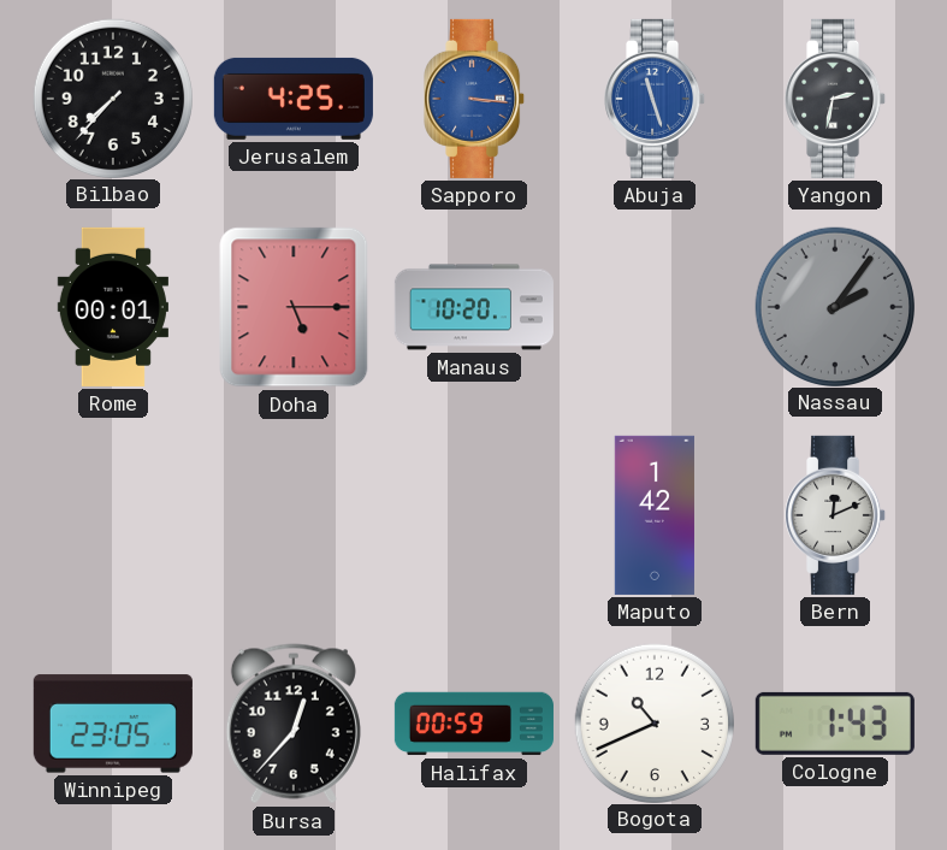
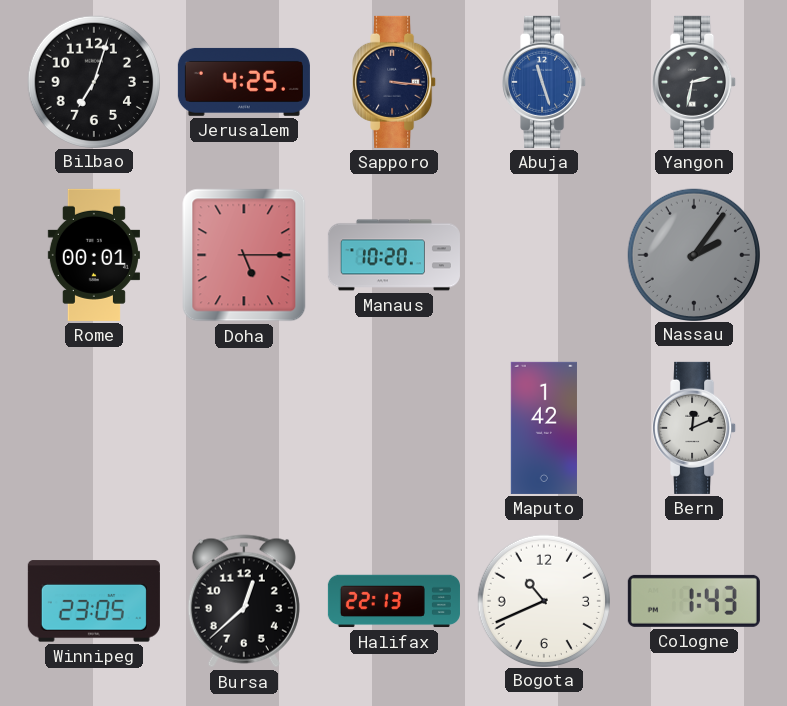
Bilbao: 7:37 -> 7:03 (93, 81)
Sapporo dial: blue -> navy (395, 82)
Bursa: 12:37 -> 12:38 (244, 601)
Halifax: 00:59 -> 22:13 (394, 601)
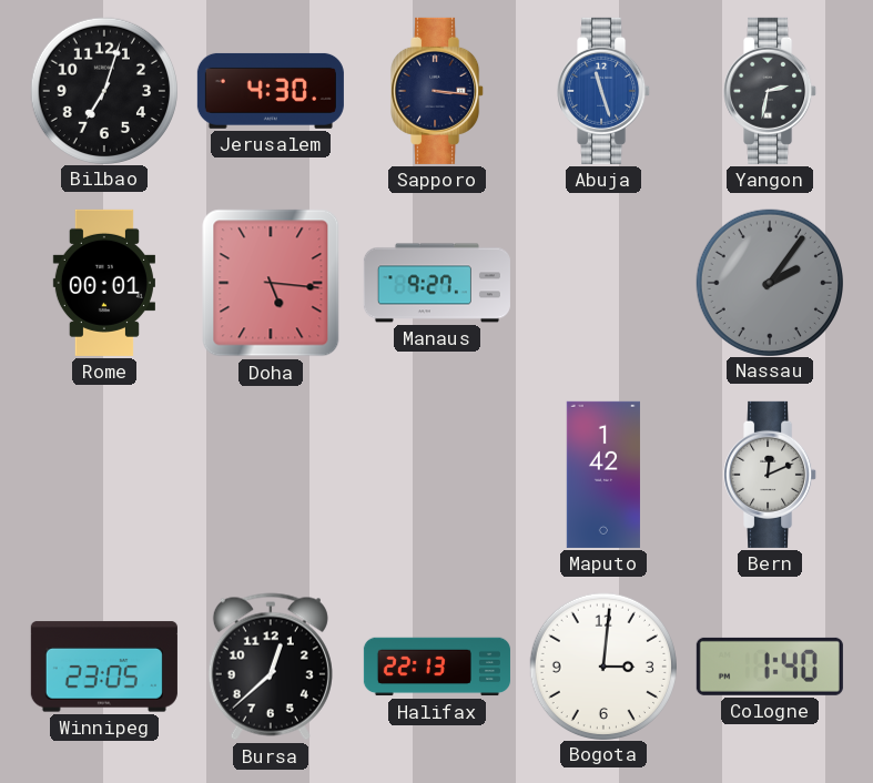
Jerusalem: 4:25 -> 4:30 (271, 91)
Doha: 5:15 -> 5:16 (271, 283)
Manaus: 10:20 -> 9:27 (437, 283)
Bogota: 10:41 -> 3:01 (602, 665)
Cologne: 1:43 -> 1:40 (770, 667)
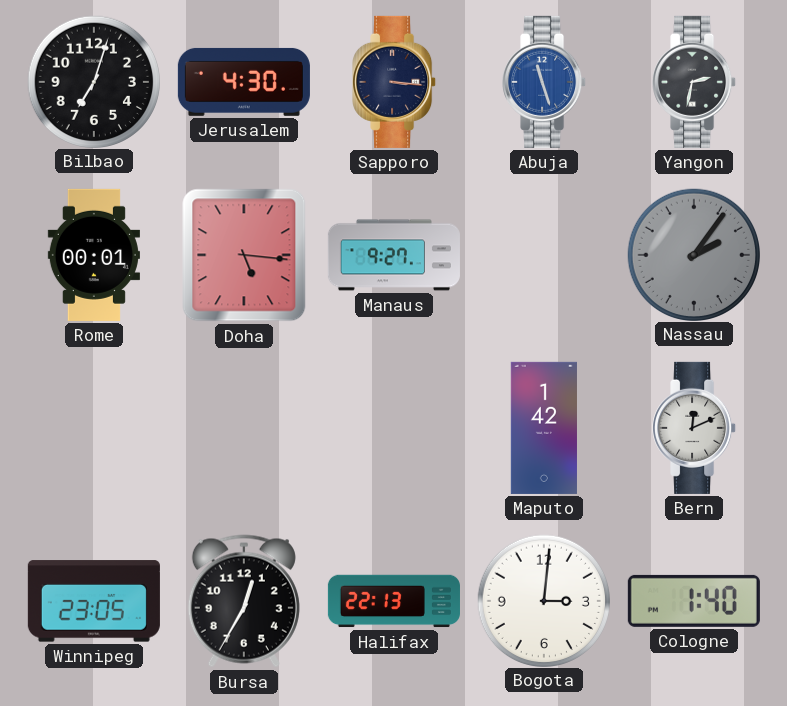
Bursa: 12:38 -> 12:35 (244, 601)
